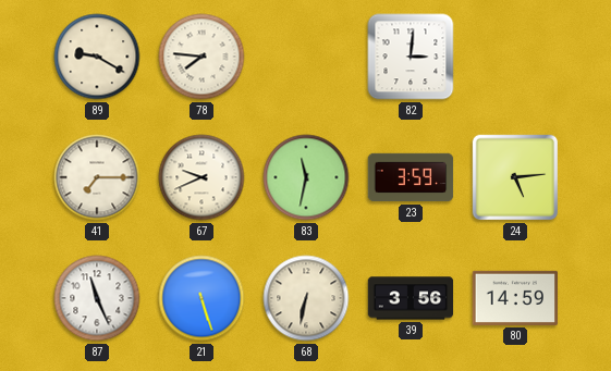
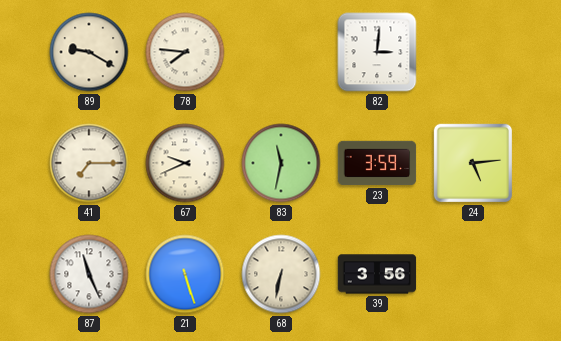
80: 14:59 -> none (515, 298)
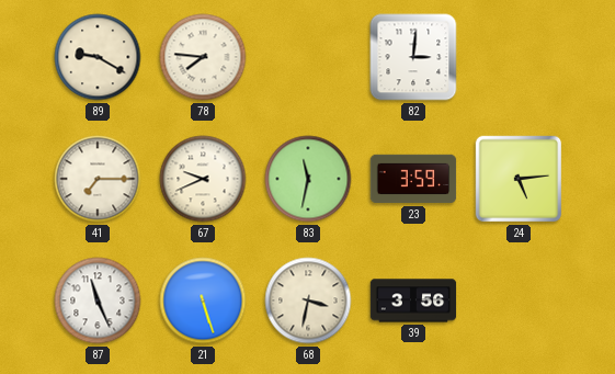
68: 6:32 -> 3:32 (308, 301)
